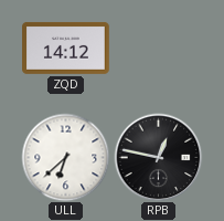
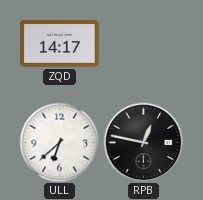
ZQD: 14:12 -> 14:17 (60, 43)
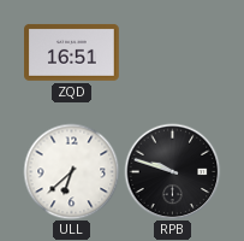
ZQD: 14:17 -> 16:51 (72, 52)
RPB: 12:47 -> 9:48 (172, 171)
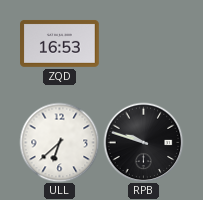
ZQD: 16:51 -> 16:53 (60, 43)
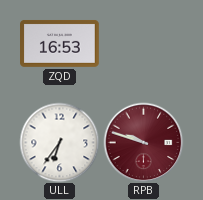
ULL: 6:38 -> 6:36 (59, 142)
RPB dial: black -> burgundy (143, 142)
